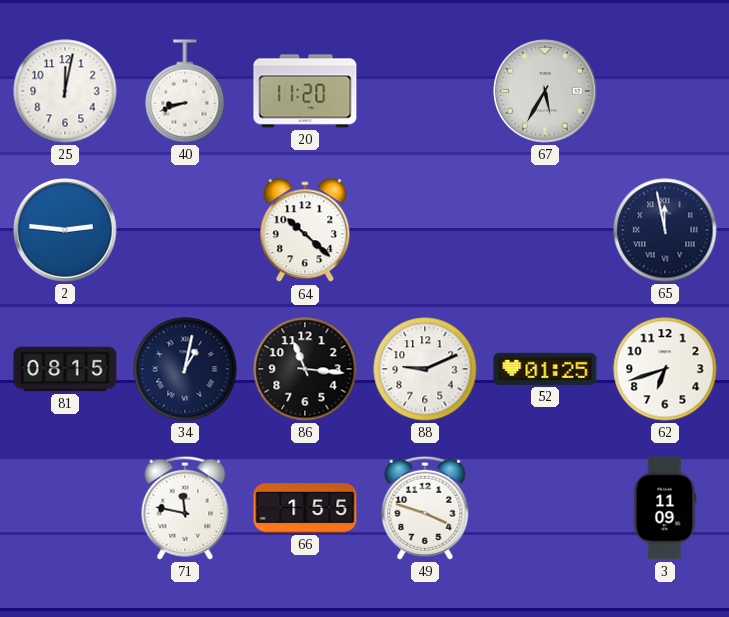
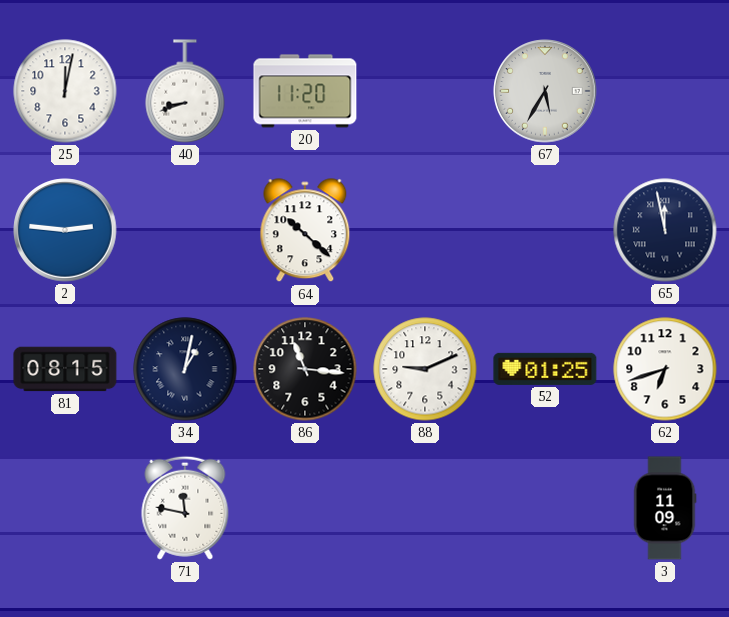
66: 1:55 -> none (305, 508)
49: 3:48 -> none (425, 508)
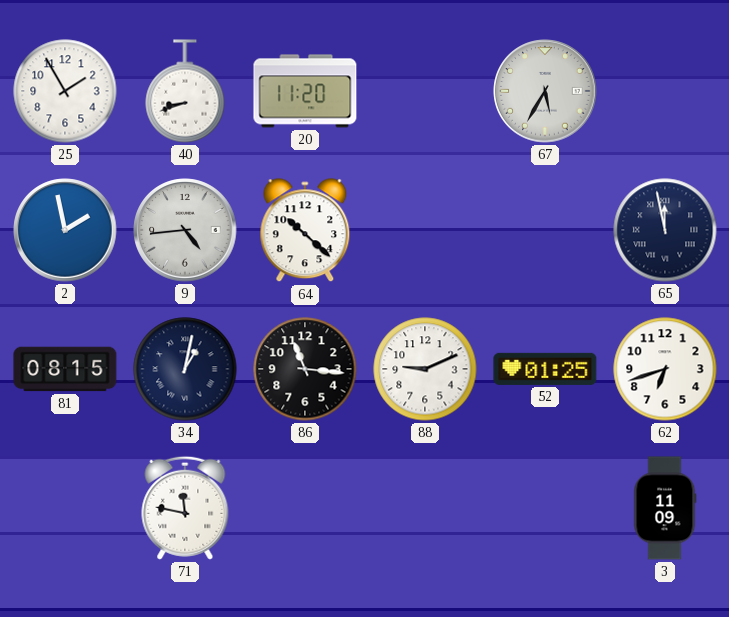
25: 12:02 -> 1:55 (65, 91)
2: 2:46 -> 1:58 (65, 230)
9: none -> 4:44 (185, 230)
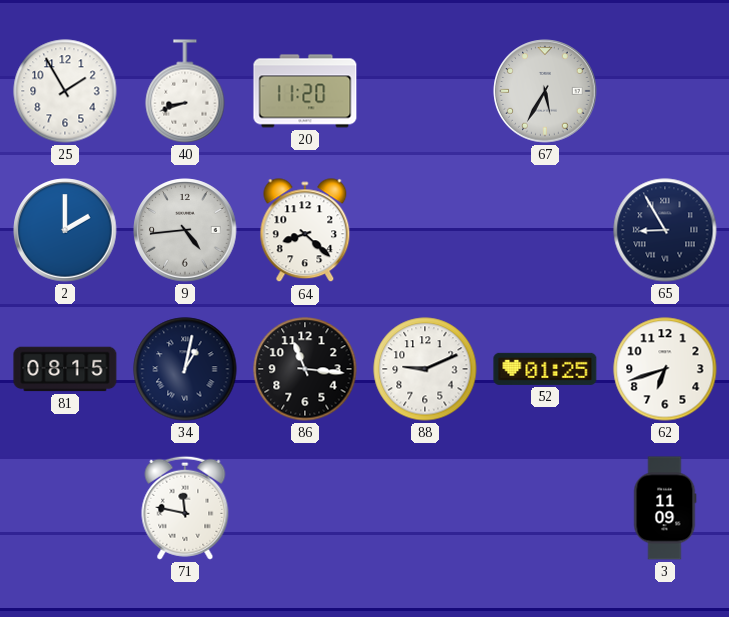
2: 1:58 -> 2:00 (65, 230)
64: 10:22 -> 8:22 (305, 231)
65: 11:58 -> 8:55 (665, 230)
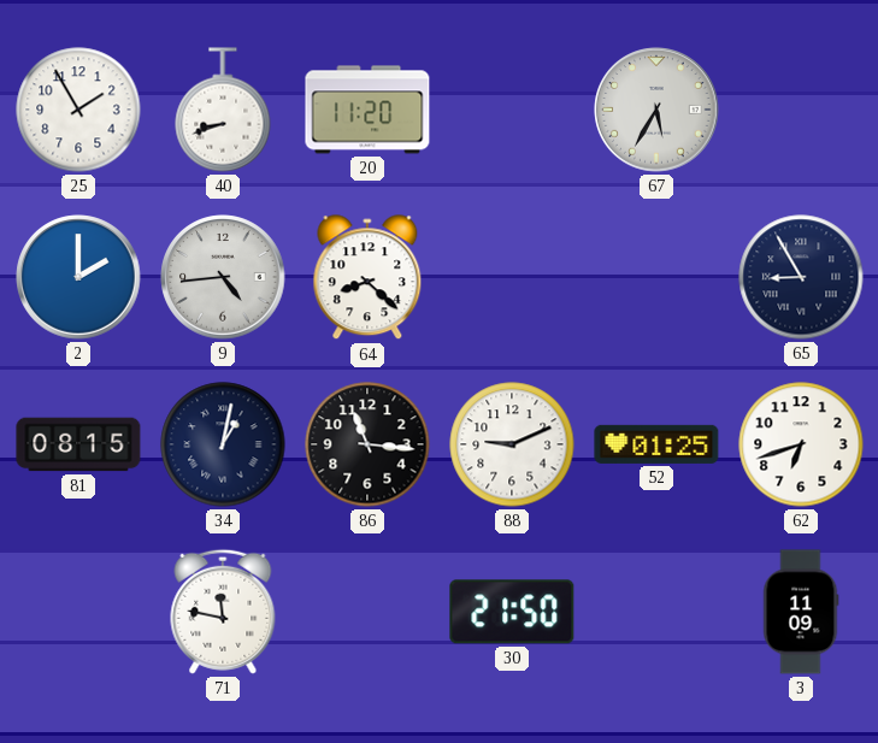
30: none -> 21:50 (512, 612)
